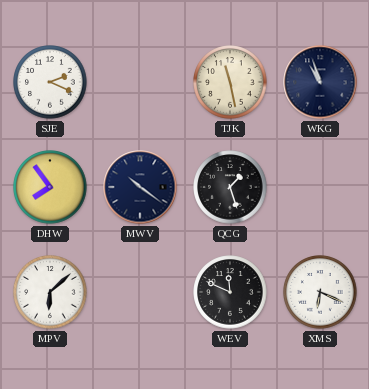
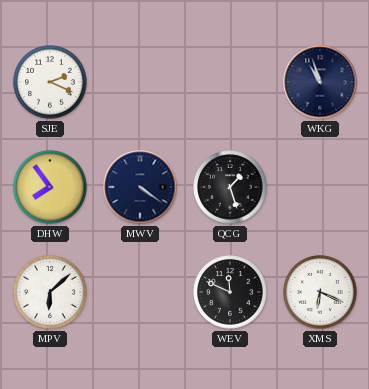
TJK: 11:28 -> none (230, 82)
MWV: 10:21 -> 4:21 (140, 187)
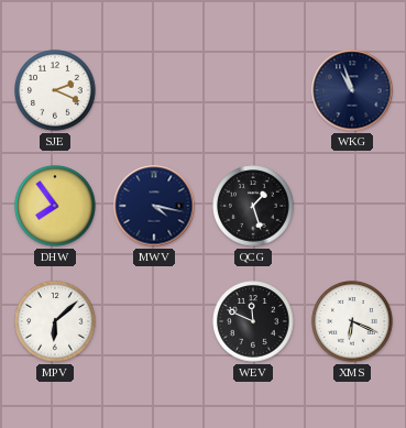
MWV: 4:21 -> 4:17 (154, 206)
